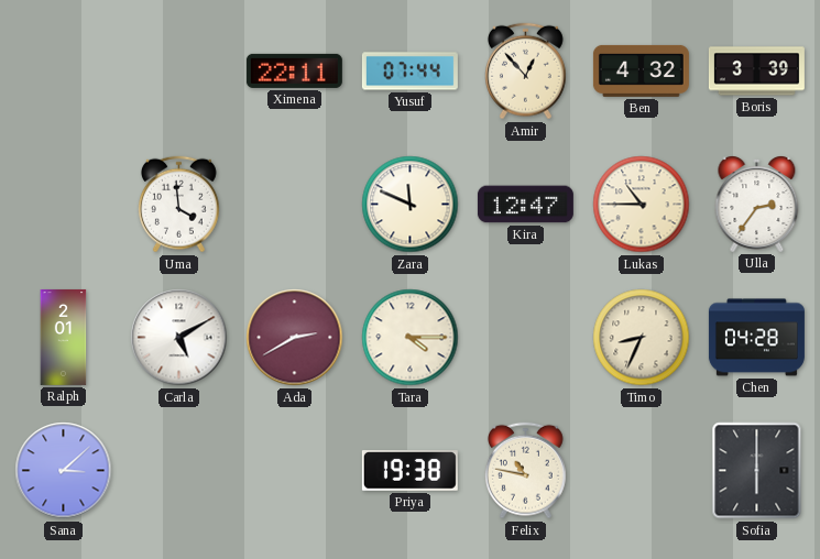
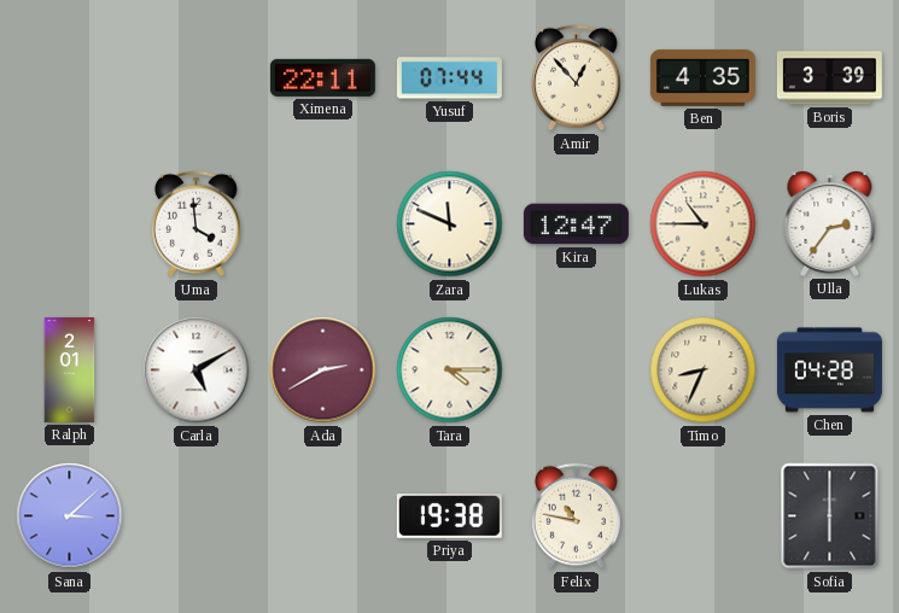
Ben: 4:32 -> 4:35 (702, 77)
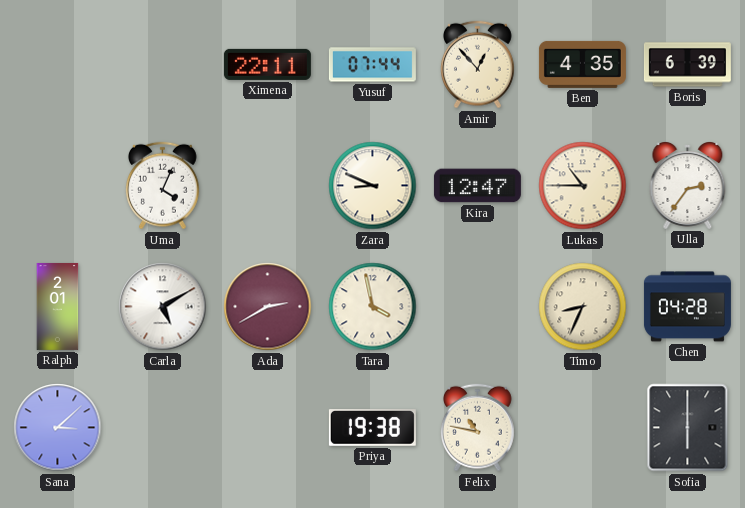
Boris: 3:39 -> 6:39 (687, 65)
Uma: 3:59 -> 4:04 (162, 186)
Zara: 11:49 -> 8:49 (373, 186)
Tara: 4:15 -> 3:58 (373, 307)
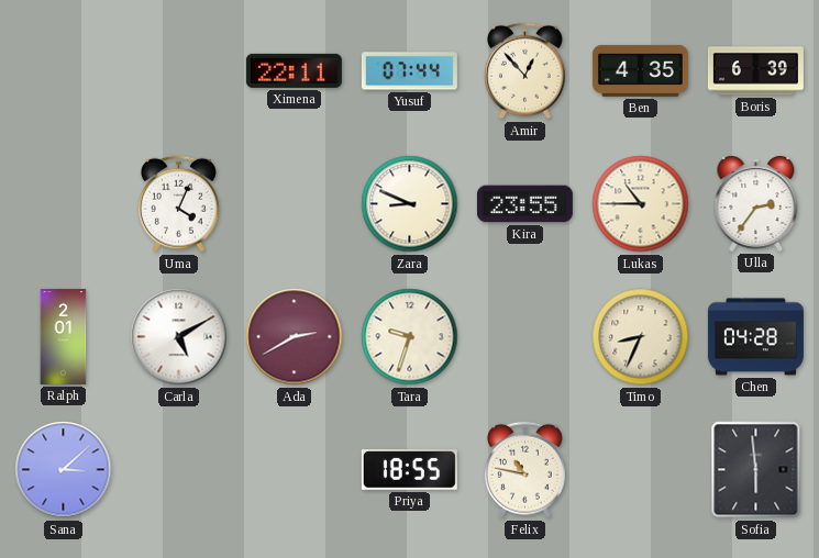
Kira: 12:47 -> 23:55 (524, 204)
Tara: 3:58 -> 9:33 (410, 337)
Priya: 19:38 -> 18:55 (409, 470)
Sofia: 6:00 -> 5:59 (756, 470)
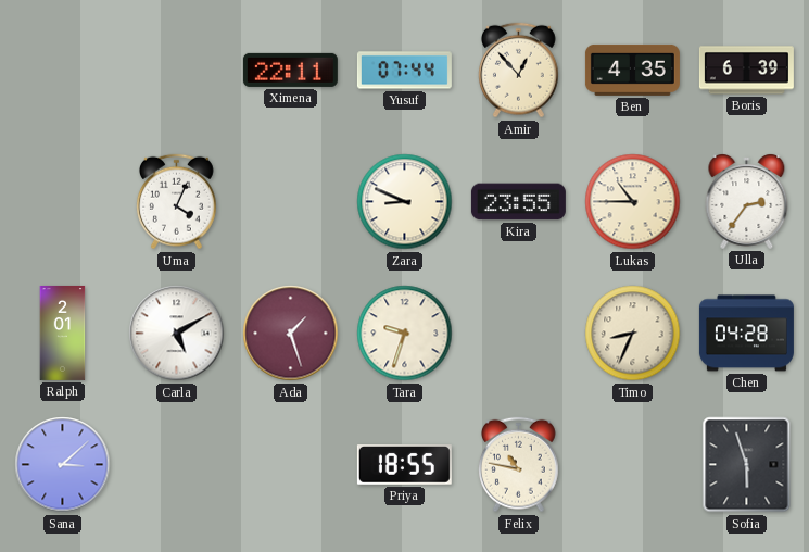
Ada: 2:40 -> 1:27 (291, 334)
Sofia: 5:59 -> 5:57 (747, 465)
